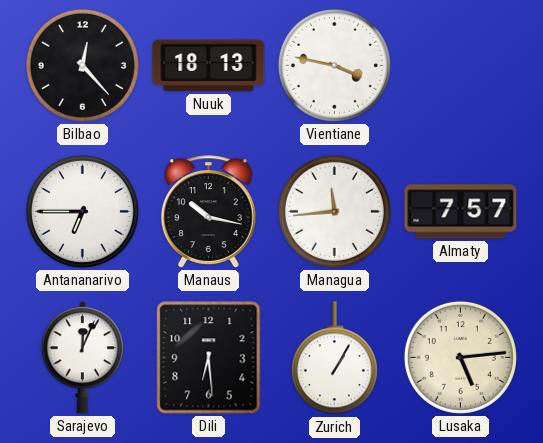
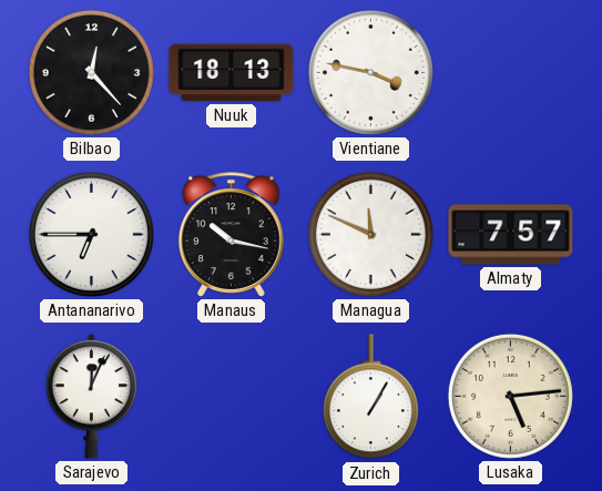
Managua: 11:44 -> 11:49 (370, 234)
Dili: 6:29 -> none (209, 358)
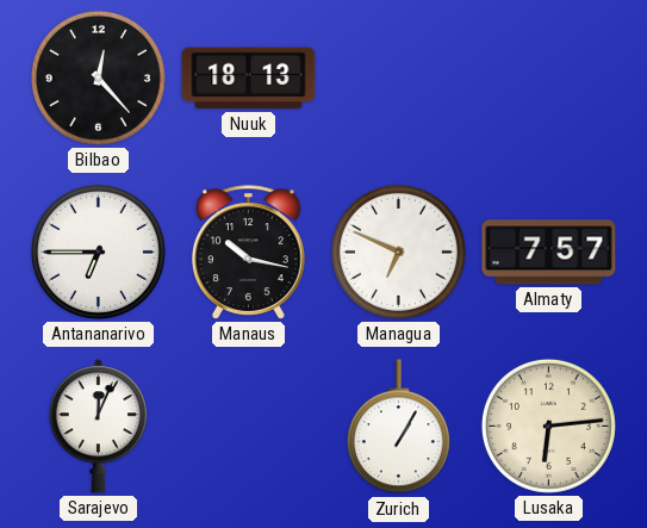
Vientiane: 3:47 -> none (370, 72)
Managua: 11:49 -> 6:49 (398, 251)
Lusaka: 5:14 -> 6:14 (548, 425)
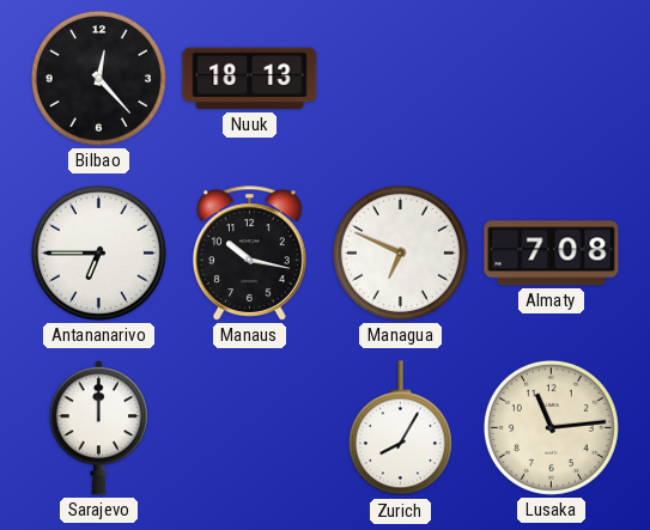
Almaty: 7:57 -> 7:08 (552, 254)
Sarajevo: 12:04 -> 12:00 (98, 428)
Zurich: 1:05 -> 8:05 (400, 428)
Lusaka: 6:14 -> 11:14 (551, 427)
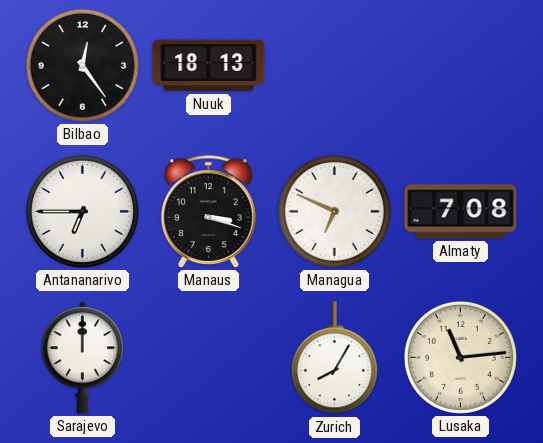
Bilbao: 12:23 -> 12:24 (82, 65)
Manaus: 10:17 -> 3:18 (209, 212)
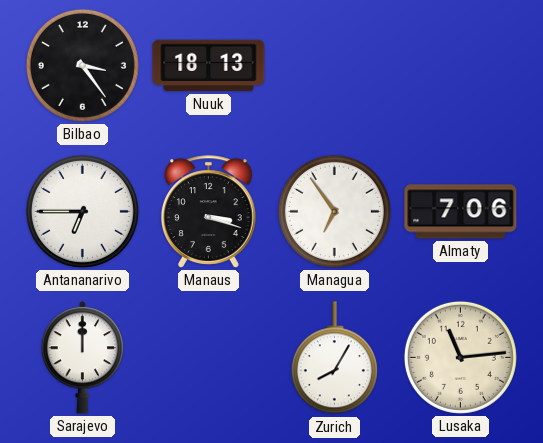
Bilbao: 12:24 -> 3:24 (82, 65)
Managua: 6:49 -> 6:54 (334, 211)
Almaty: 7:08 -> 7:06 (461, 212)
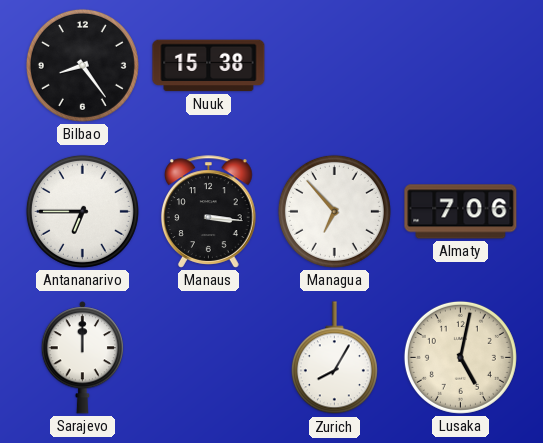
Bilbao: 3:24 -> 8:24 (82, 65)
Nuuk: 18:13 -> 15:38 (209, 66)
Manaus: 3:18 -> 3:16 (209, 212)
Managua: 6:54 -> 6:53 (334, 211)
Lusaka: 11:14 -> 5:02 (460, 357)
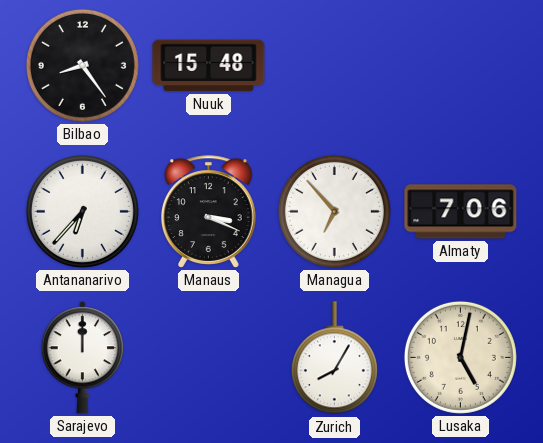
Nuuk: 15:38 -> 15:48 (209, 66)
Antananarivo: 6:45 -> 6:37 (82, 211)
Manaus: 3:16 -> 3:19 (209, 212)
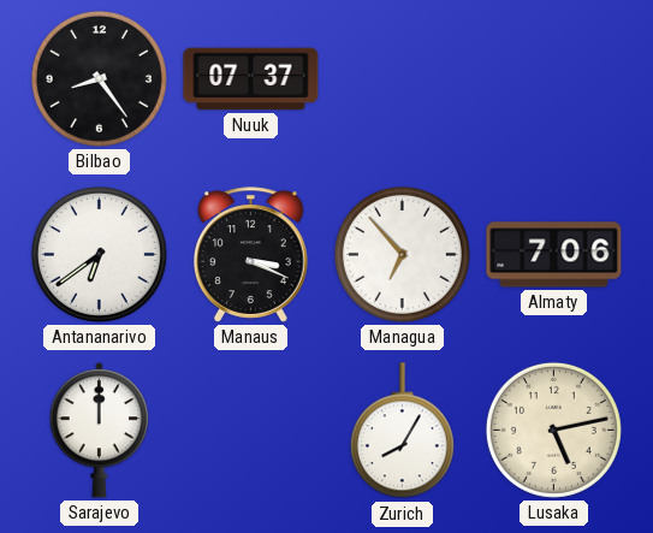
Nuuk: 15:48 -> 07:37 (251, 79)
Antananarivo: 6:37 -> 6:39 (99, 254)
Lusaka: 5:02 -> 5:13 (553, 430)
